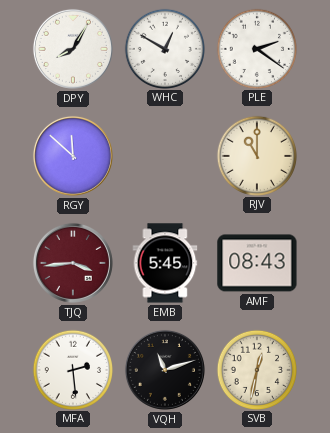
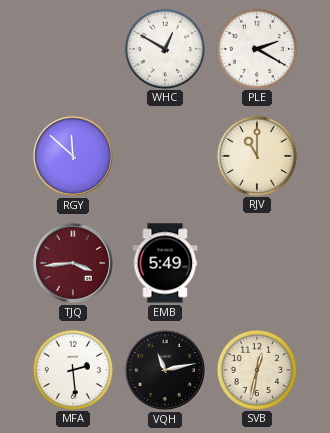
DPY: 8:05 -> none (73, 49)
PLE: 2:21 -> 2:20 (256, 48)
EMB: 5:45 -> 5:49 (165, 263)
AMF: 08:43 -> none (257, 263)
VQH: 11:12 -> 11:13 (165, 370)
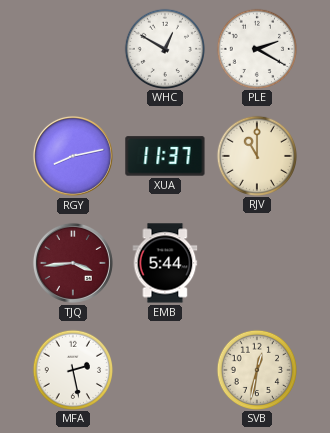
RGY: 11:52 -> 8:13 (73, 156)
XUA: none -> 11:37 (165, 156)
EMB: 5:49 -> 5:44 (165, 263)
MFA: 2:29 -> 2:28 (72, 369)
VQH: 11:13 -> none (165, 370)
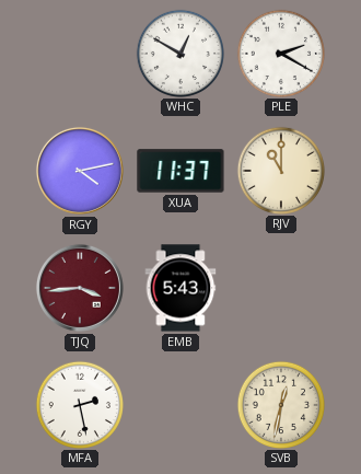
RGY: 8:13 -> 4:13 (80, 171)
EMB: 5:44 -> 5:43 (180, 288)
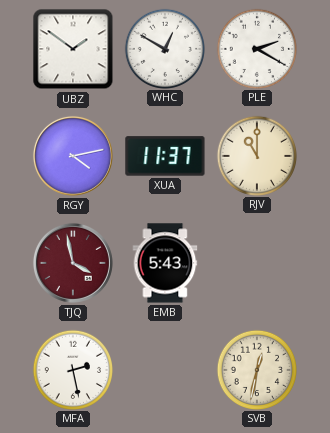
UBZ: none -> 1:51 (73, 49)
TJQ: 3:44 -> 3:58 (73, 263)
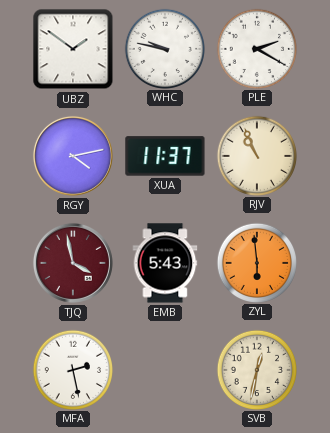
WHC: 12:50 -> 9:47 (164, 48)
RJV: 11:00 -> 10:56 (256, 155)
ZYL: none -> 5:59 (256, 262)
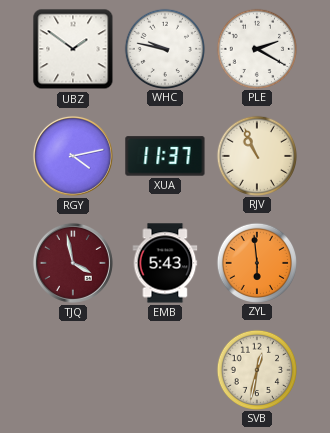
MFA: 2:28 -> none (72, 369)
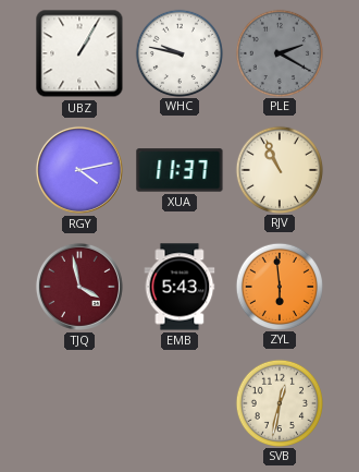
UBZ: 1:51 -> 1:05 (79, 53)
PLE dial: white -> grey (278, 52)
